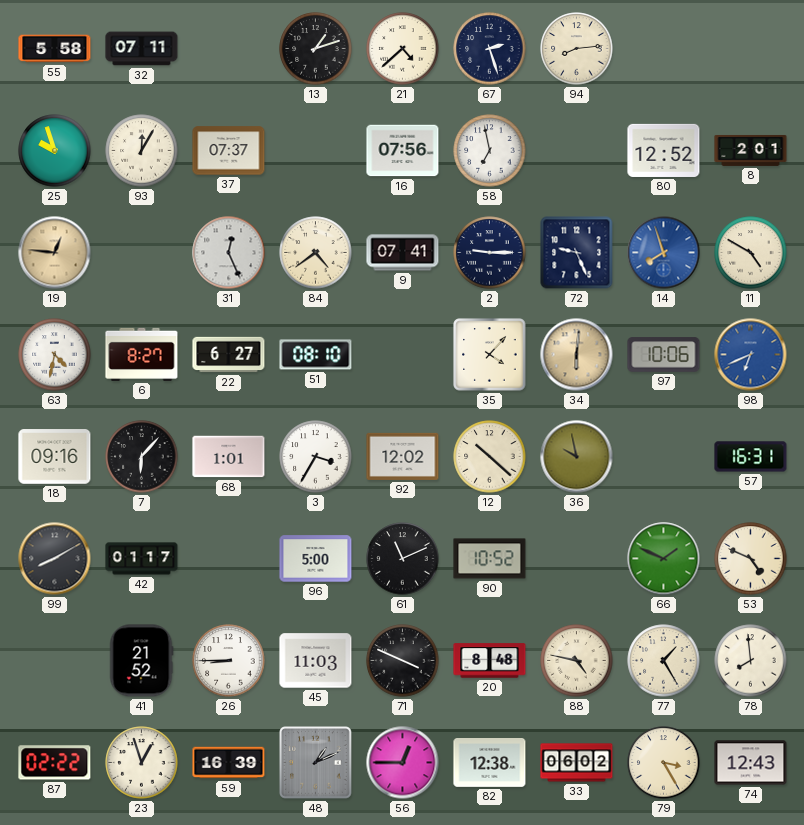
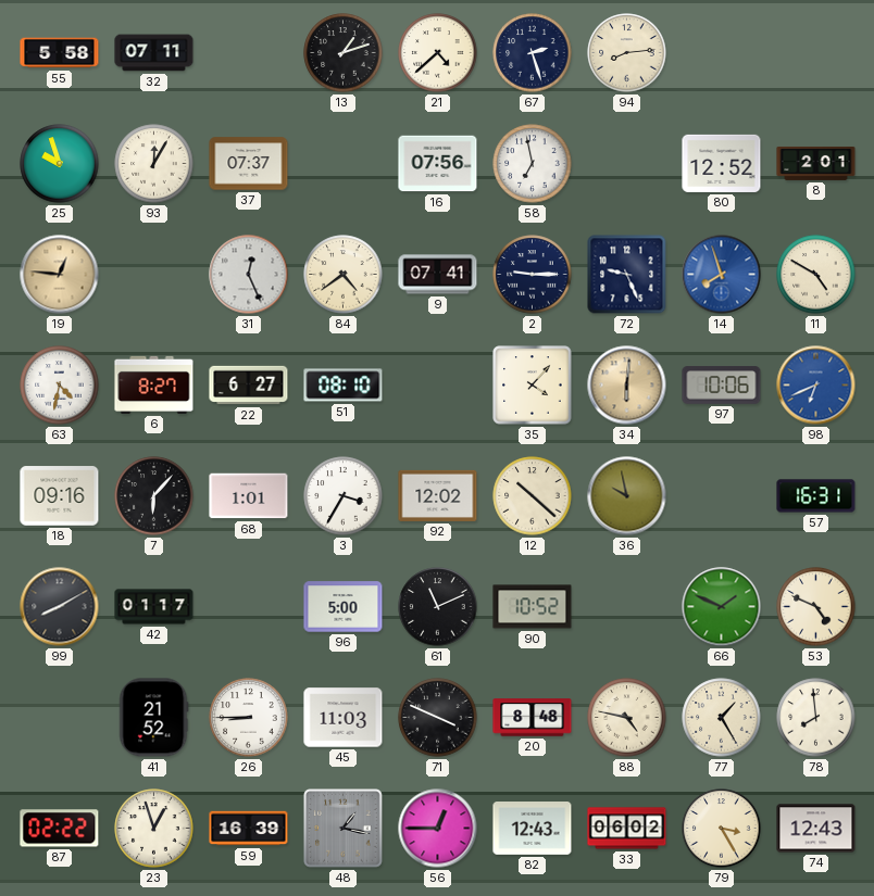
48: 1:11 -> 1:17 (344, 829)
82: 12:38 -> 12:43 (533, 829)
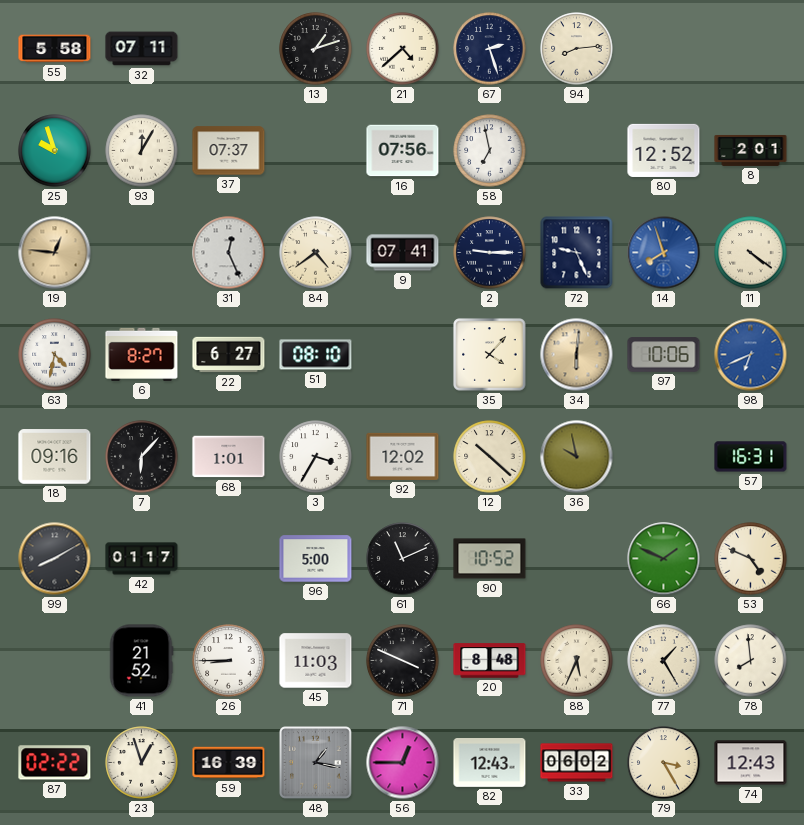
11: 4:50 -> 4:21 (751, 253)
88: 4:47 -> 5:34 (577, 661)
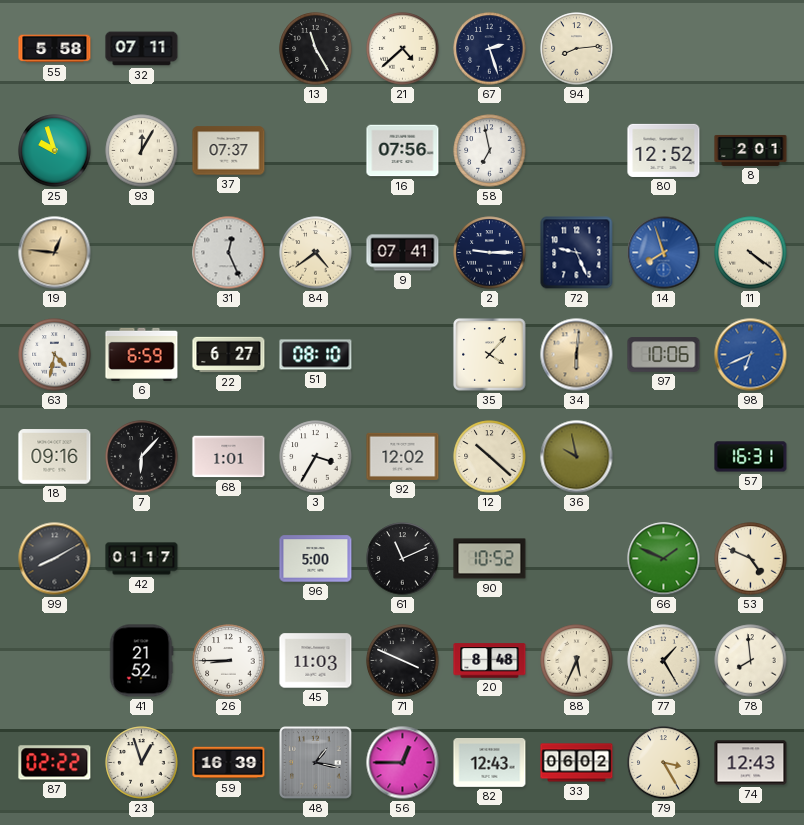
13: 1:12 -> 11:25 (316, 49)
6: 8:27 -> 6:59 (142, 354)
